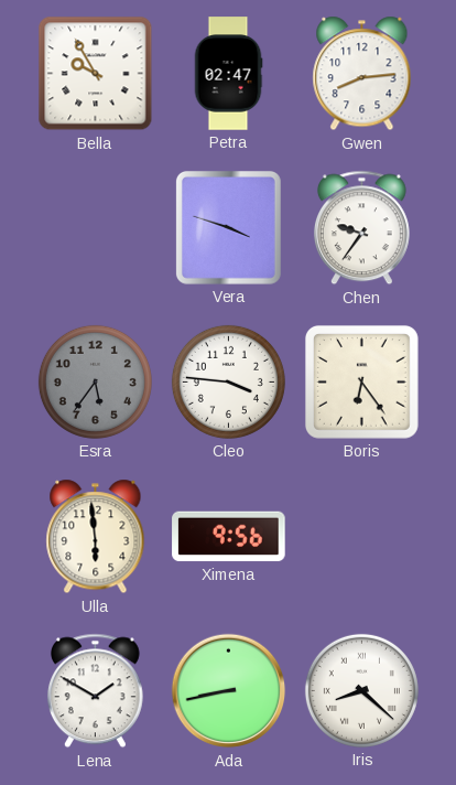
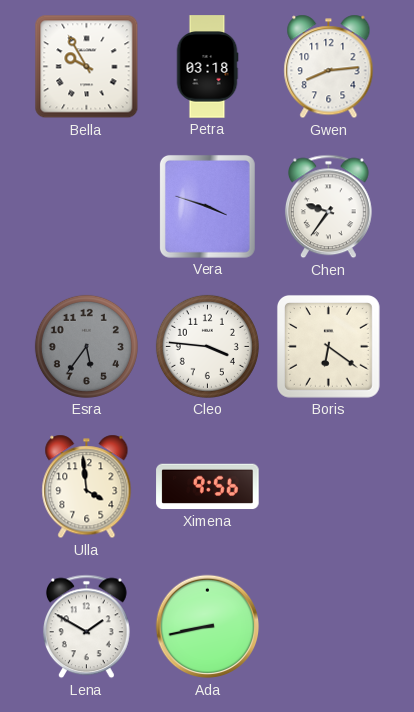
Petra: 02:47 -> 03:18 (207, 67)
Boris: 6:24 -> 6:21 (328, 346)
Ulla: 5:59 -> 3:59 (87, 487)
Iris: 8:22 -> none (361, 690)
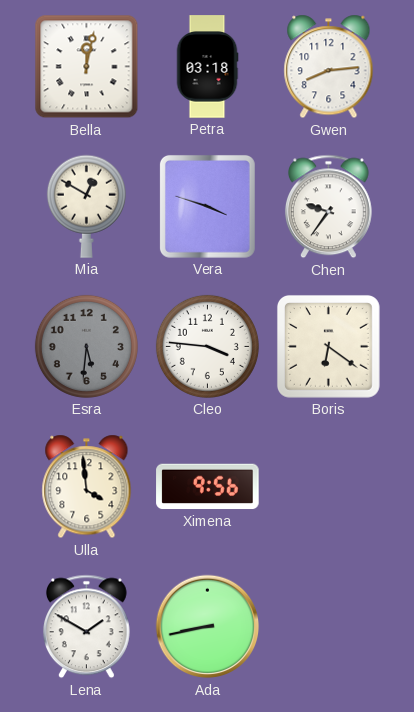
Bella: 9:55 -> 12:02 (87, 67)
Mia: none -> 12:50 (86, 206)
Esra: 5:36 -> 5:31 (86, 346)
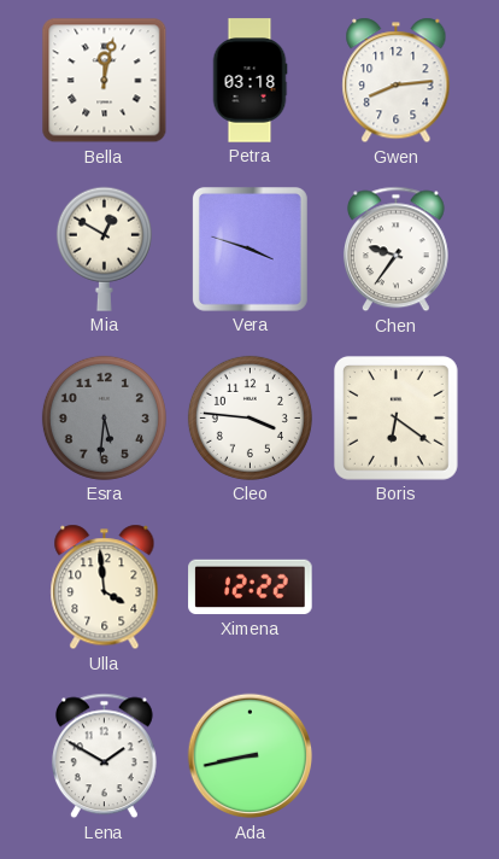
Ximena: 9:56 -> 12:22 (251, 588)
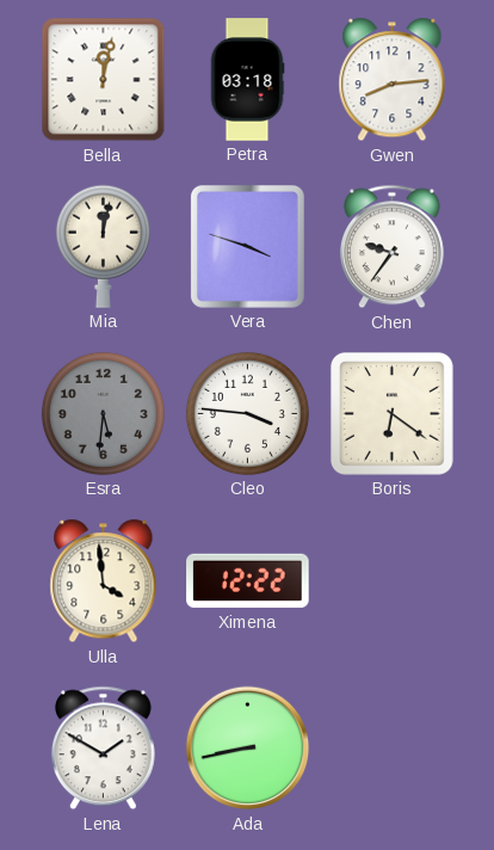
Mia: 12:50 -> 12:02 (103, 246)
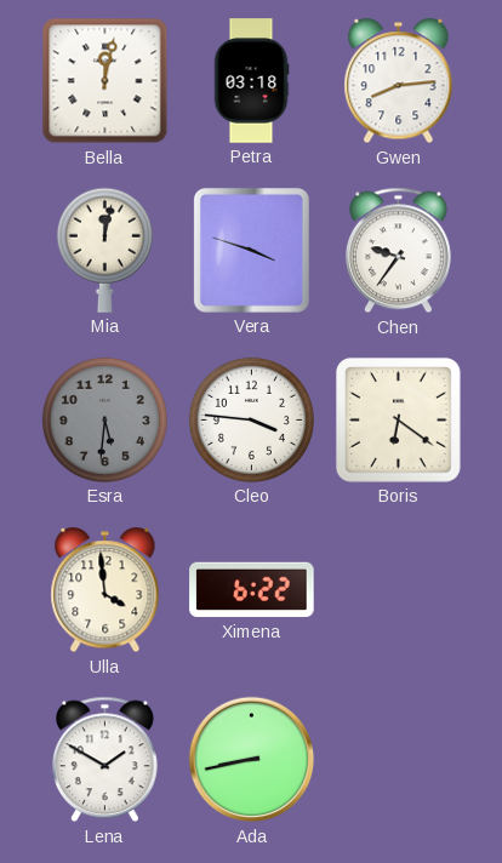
Ximena: 12:22 -> 6:22 (252, 590)
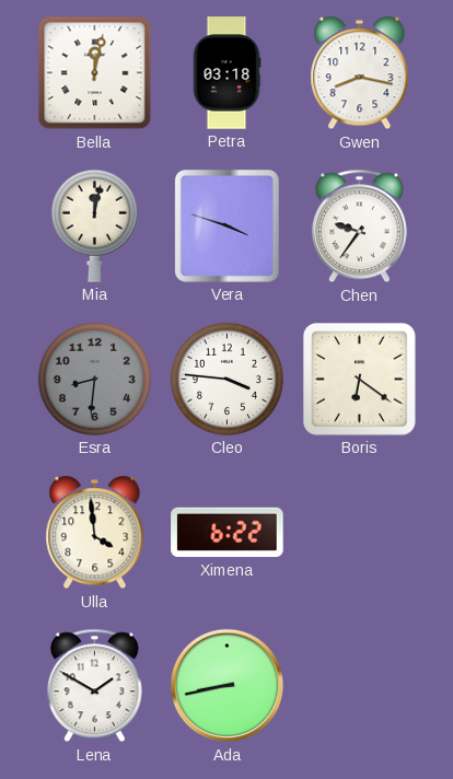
Gwen: 8:14 -> 8:17 (360, 73)
Esra: 5:31 -> 8:31 (94, 379)
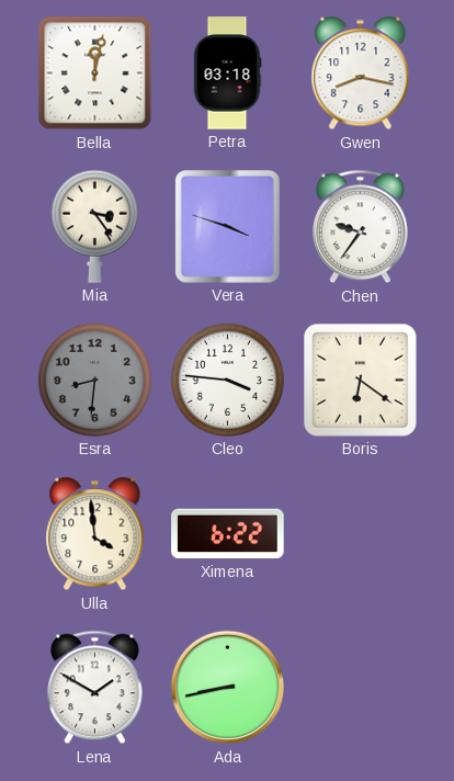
Mia: 12:02 -> 3:24 (94, 226)
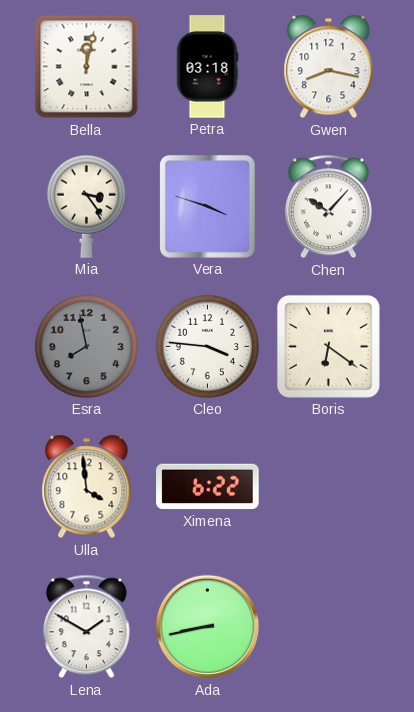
Chen: 9:36 -> 10:07 (328, 207)
Esra: 8:31 -> 7:58 (86, 346)
